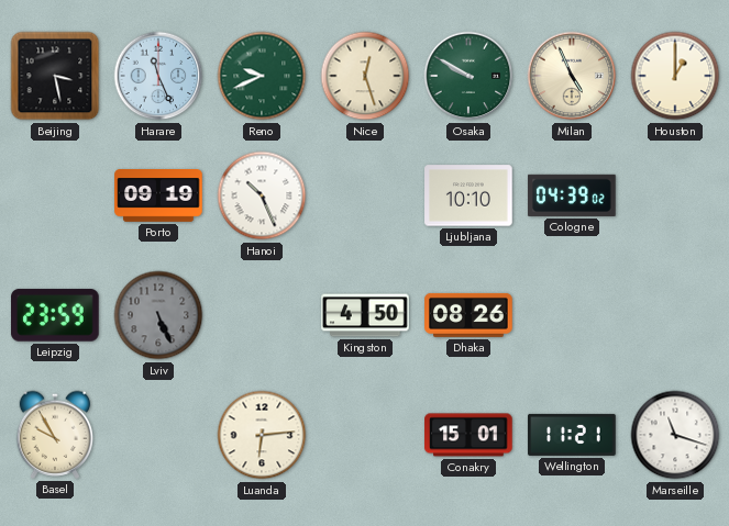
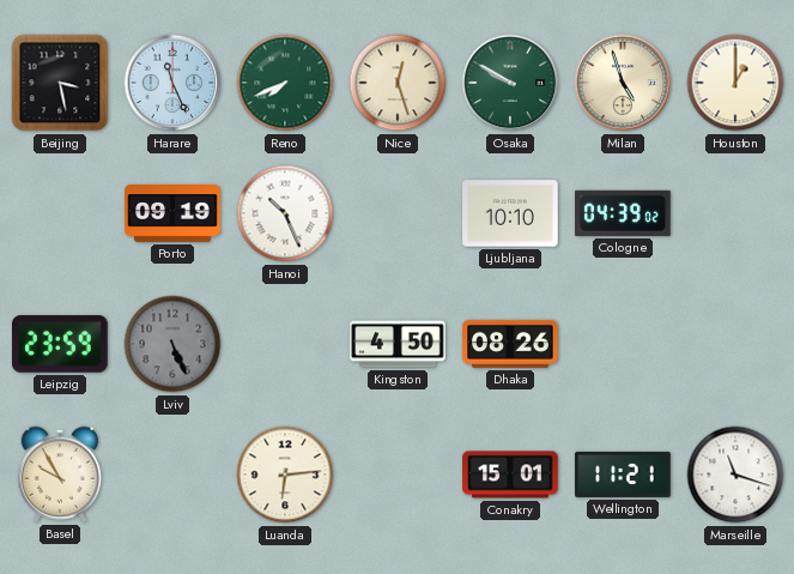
Reno: 9:41 -> 7:41 (285, 83)
Milan: 4:56 -> 4:57 (623, 83)
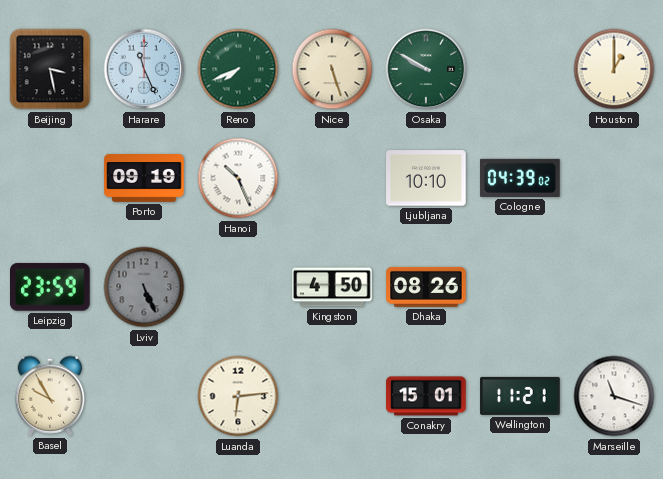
Nice: 12:27 -> 5:27 (332, 69)
Milan: 4:57 -> none (623, 83)
